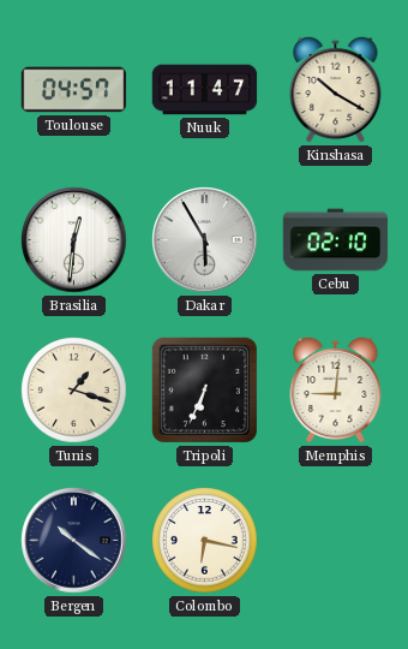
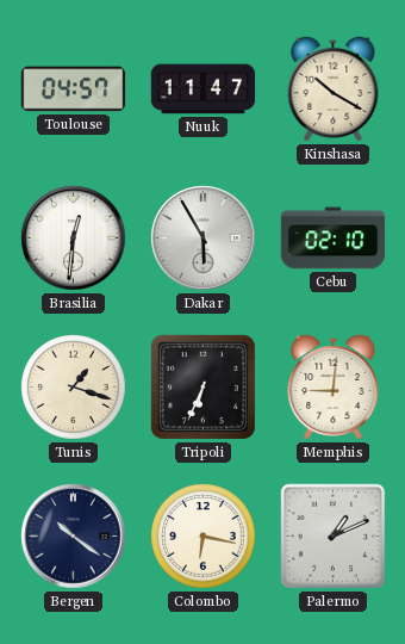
Palermo: none -> 1:11 (334, 537)
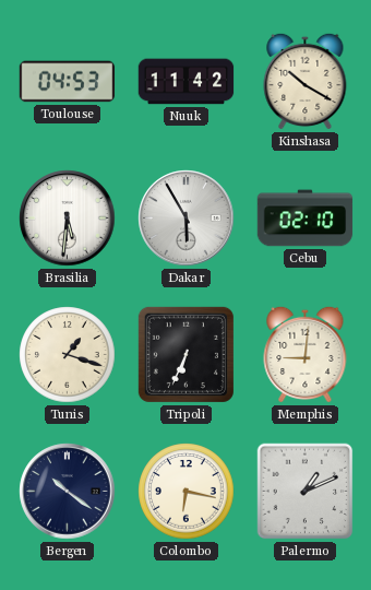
Toulouse: 04:57 -> 04:53 (68, 82)
Nuuk: 11:47 -> 11:42 (187, 82)
Brasilia: 12:31 -> 5:31 (68, 219)
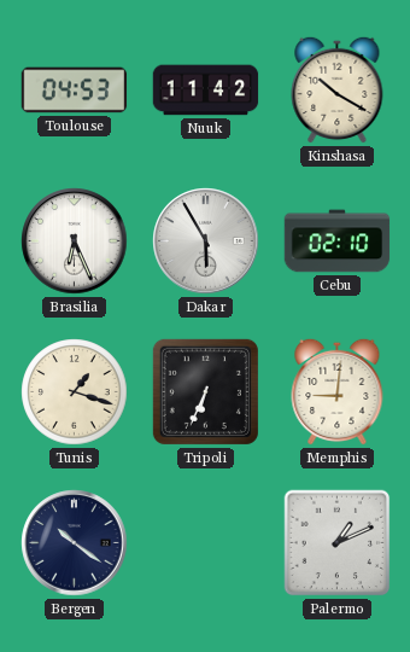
Brasilia: 5:31 -> 6:26 (75, 241)
Colombo: 6:17 -> none (187, 492)
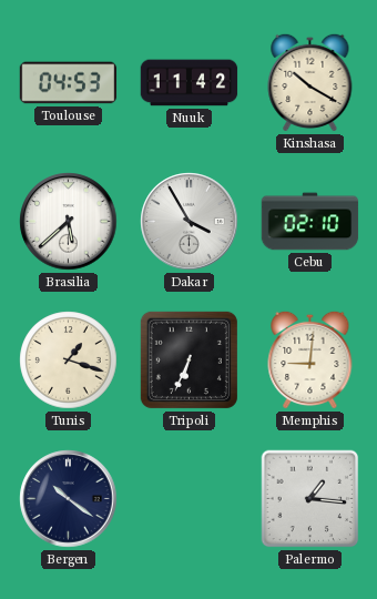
Brasilia: 6:26 -> 5:38 (69, 222)
Dakar: 5:55 -> 3:55 (190, 222)
Palermo: 1:11 -> 1:16 (310, 499)
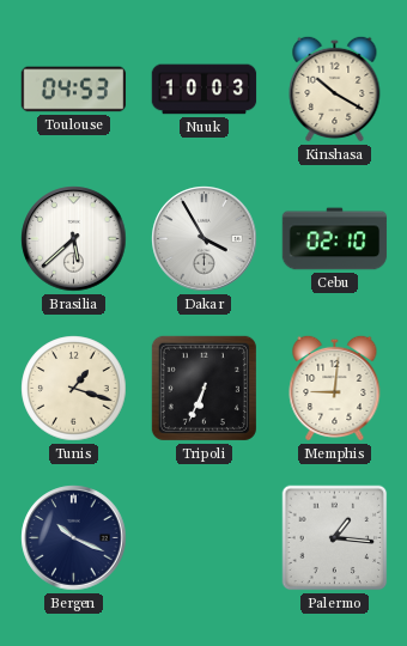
Nuuk: 11:42 -> 10:03 (205, 90)
Bergen: 10:21 -> 10:19 (74, 538)
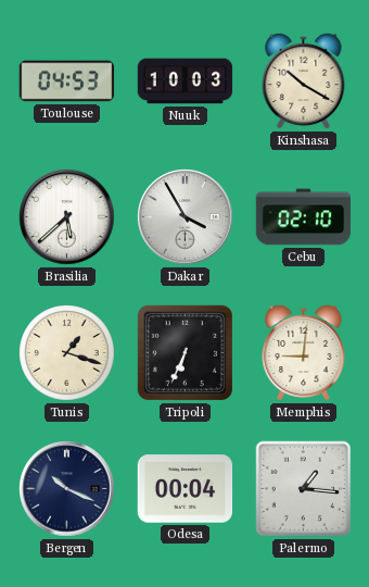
Odesa: none -> 00:04 (186, 489)
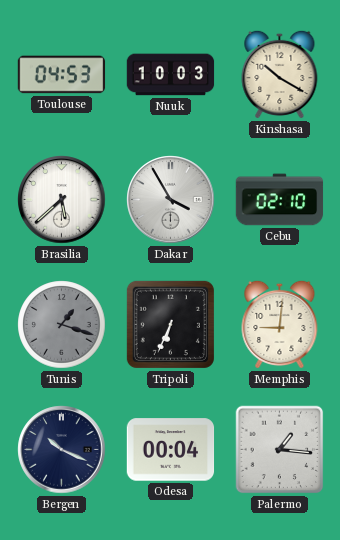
Tunis dial: cream -> grey (62, 325)
